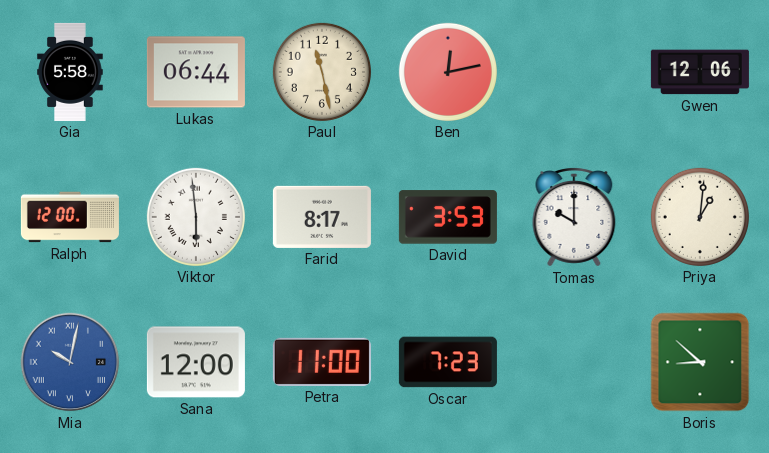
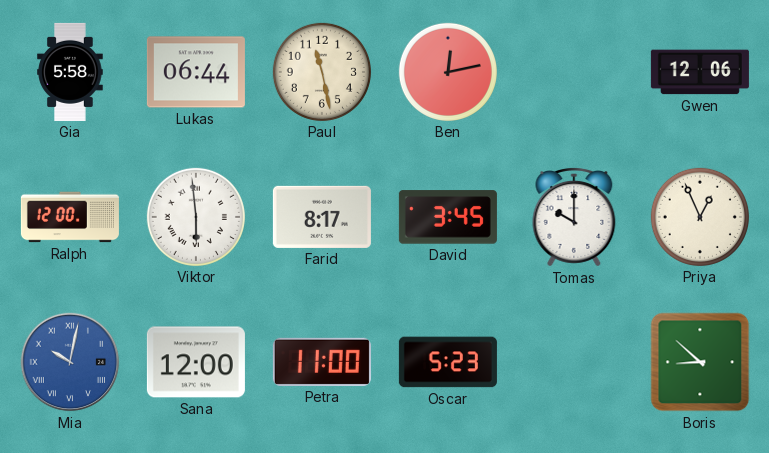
David: 3:53 -> 3:45 (448, 217)
Priya: 1:01 -> 12:56 (700, 217)
Oscar: 7:23 -> 5:23 (448, 362)
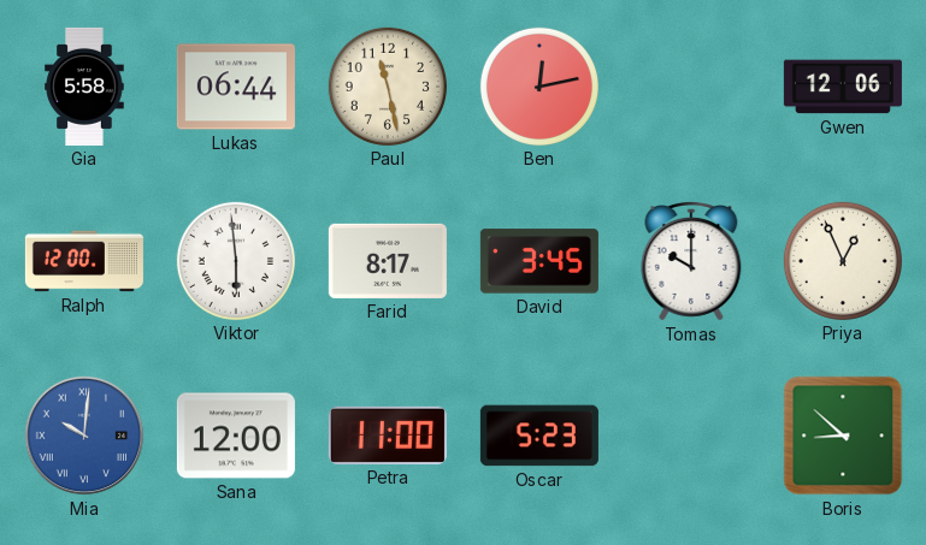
Mia: 10:02 -> 10:01 (84, 436)
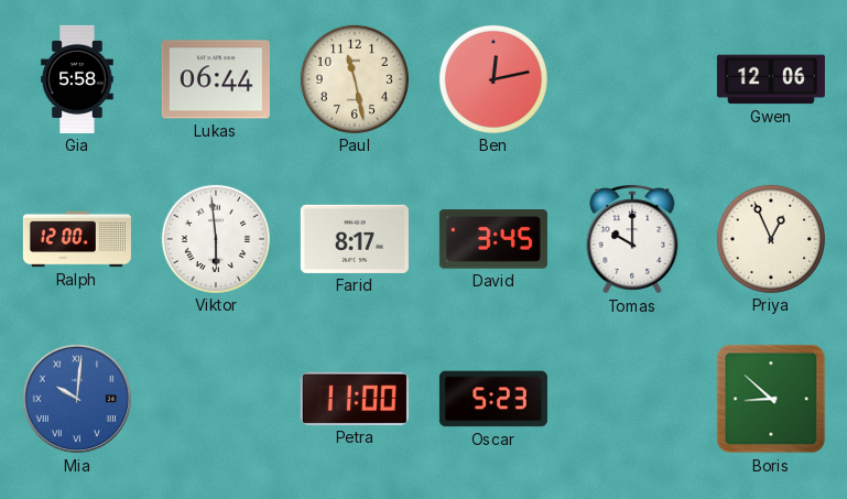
Sana: 12:00 -> none (236, 436)
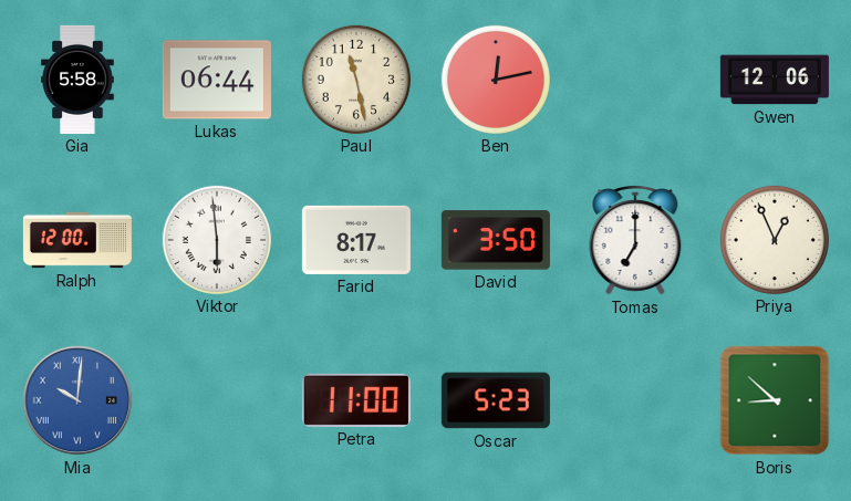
David: 3:45 -> 3:50 (496, 240)
Tomas: 10:00 -> 7:00 (635, 241)
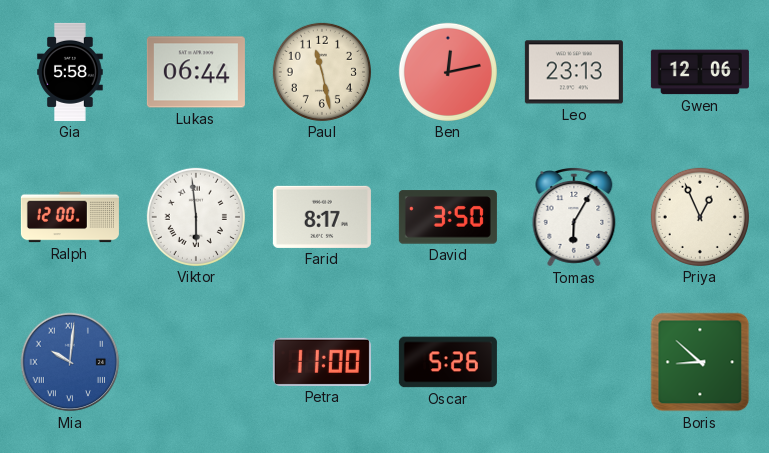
Leo: none -> 23:13 (574, 72)
Tomas: 7:00 -> 6:05 (574, 218)
Oscar: 5:23 -> 5:26 (448, 362)
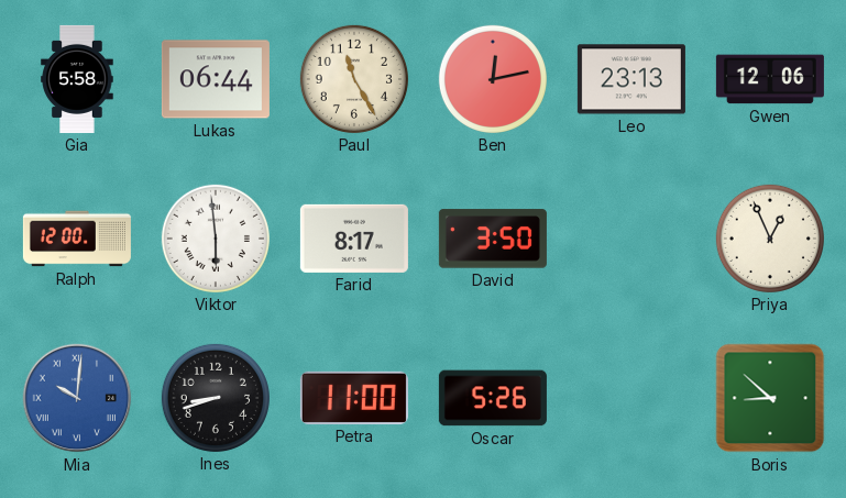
Paul: 11:28 -> 11:25 (354, 79)
Tomas: 6:05 -> none (574, 218)
Ines: none -> 8:42 (216, 398)
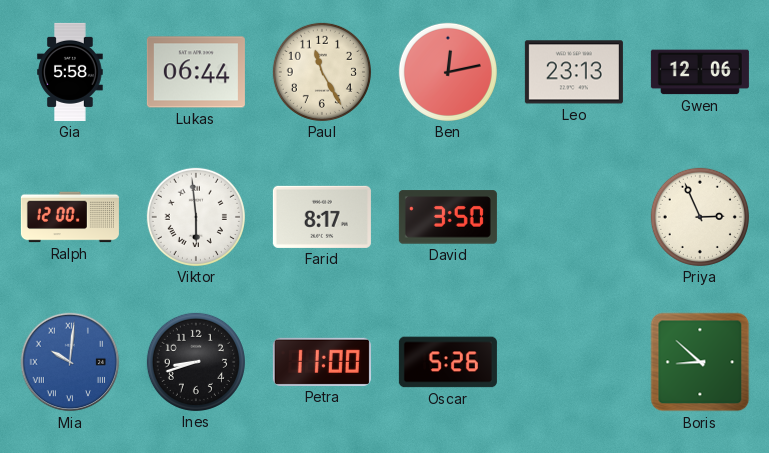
Priya: 12:56 -> 2:56 (700, 217)
